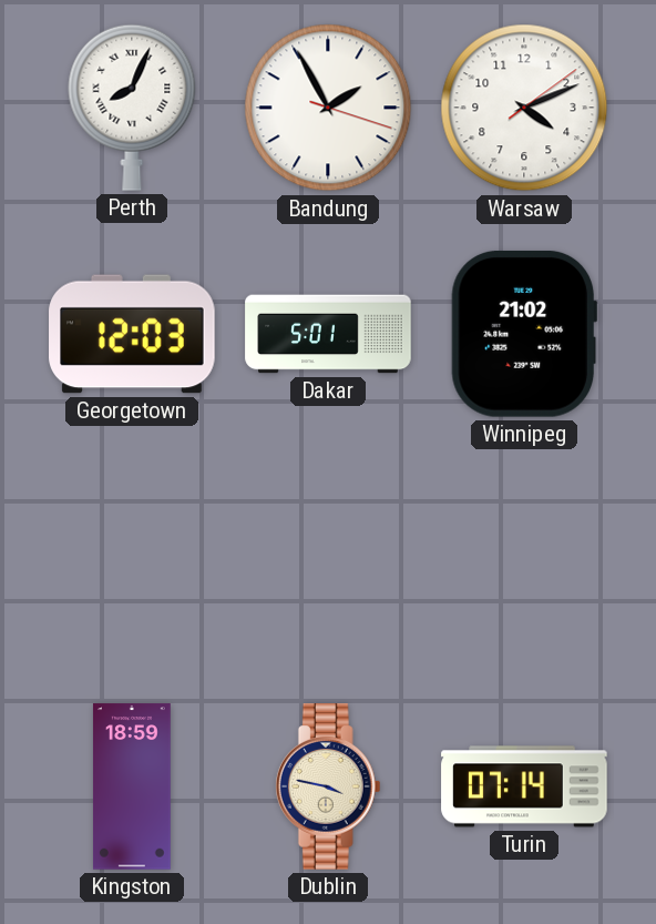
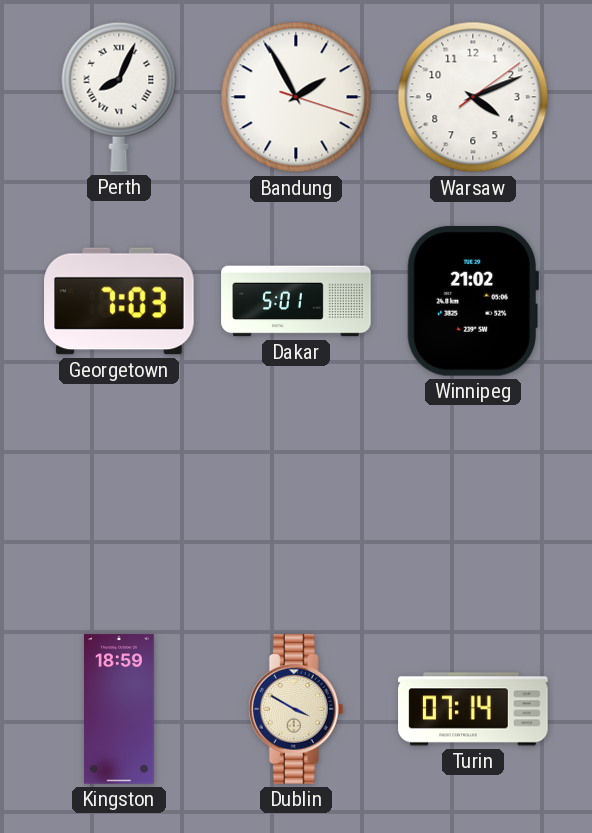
Georgetown: 12:03 -> 7:03 (119, 301)
Dublin: 3:47 -> 3:50 (296, 709)
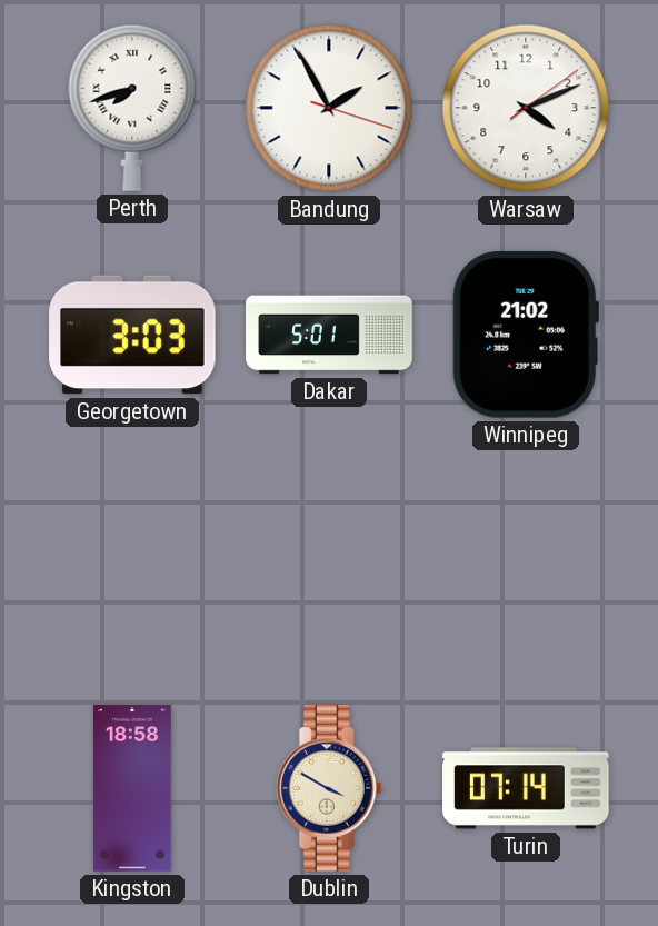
Perth: 8:04 -> 7:42 (132, 108)
Georgetown: 7:03 -> 3:03 (132, 335)
Kingston: 18:59 -> 18:58 (132, 788)
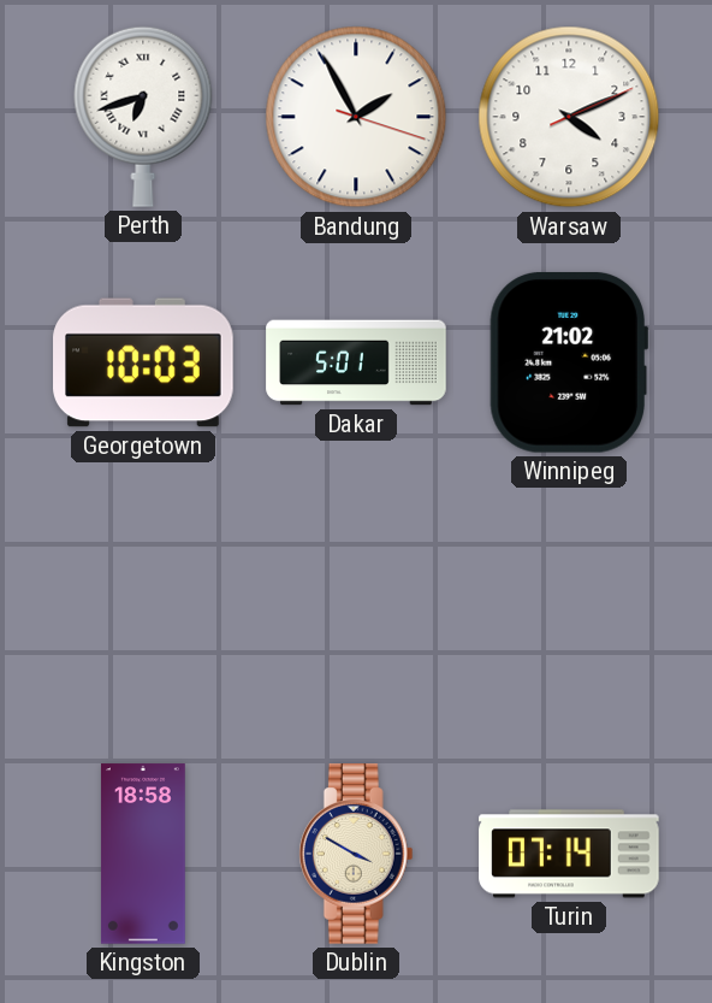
Perth: 7:42 -> 6:42 (143, 117)
Warsaw: 4:11:09 -> 4:11:11 (569, 117)
Georgetown: 3:03 -> 10:03 (143, 362)
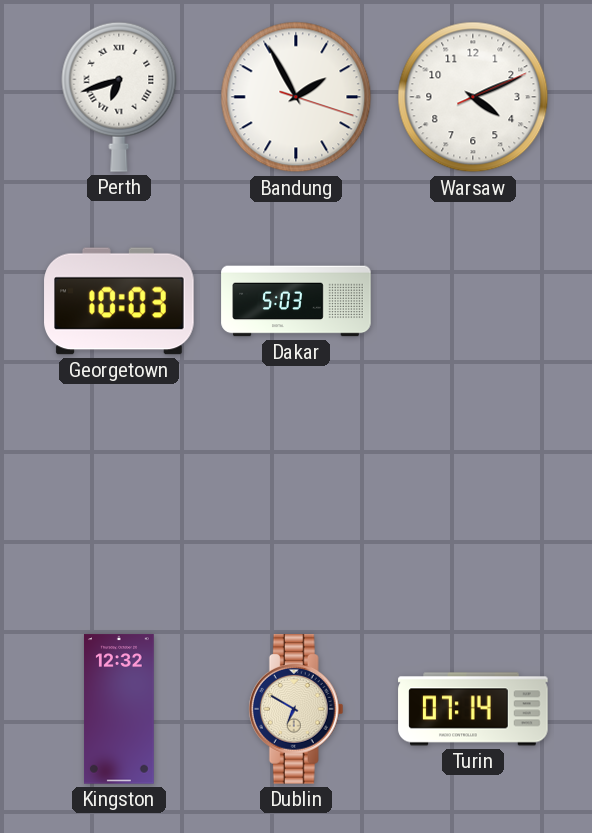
Dakar: 5:01 -> 5:03 (296, 301)
Winnipeg: 21:02 -> none (569, 362)
Kingston: 18:58 -> 12:32 (119, 709)
Dublin: 3:50 -> 6:50 (296, 709)
